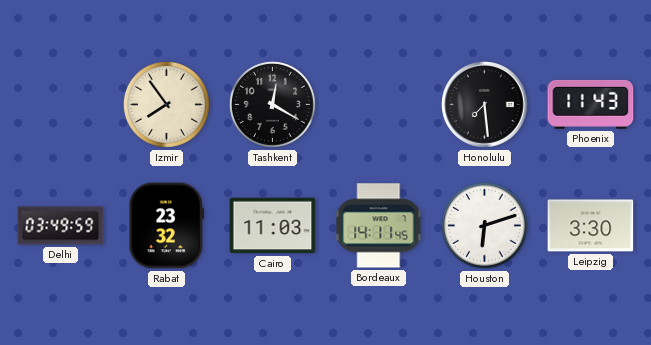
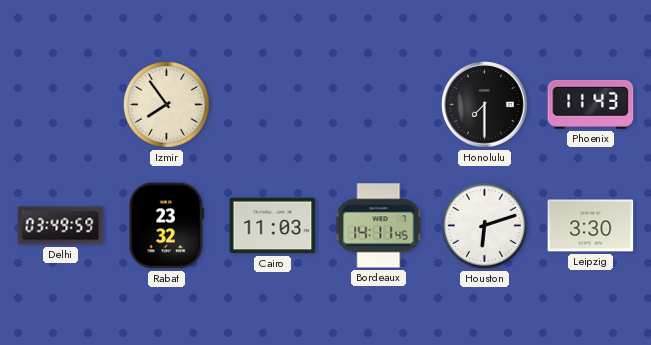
Tashkent: 12:20 -> none (272, 104)
Honolulu: 7:29 -> 7:30 (485, 105)
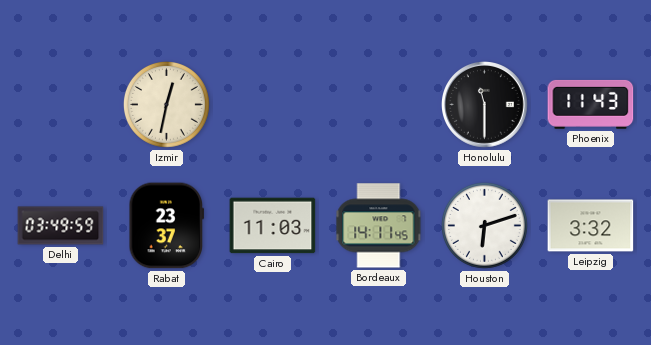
Izmir: 7:54 -> 12:32 (166, 104)
Honolulu: 7:30 -> 11:30 (485, 105)
Rabat: 23:32 -> 23:37 (167, 226)
Leipzig: 3:30 -> 3:32 (591, 226)
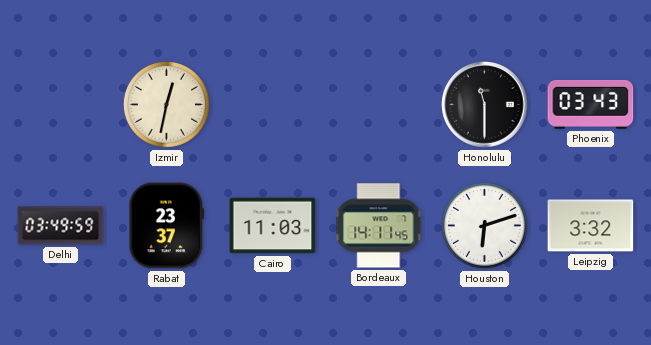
Phoenix: 11:43 -> 03:43 (591, 104)
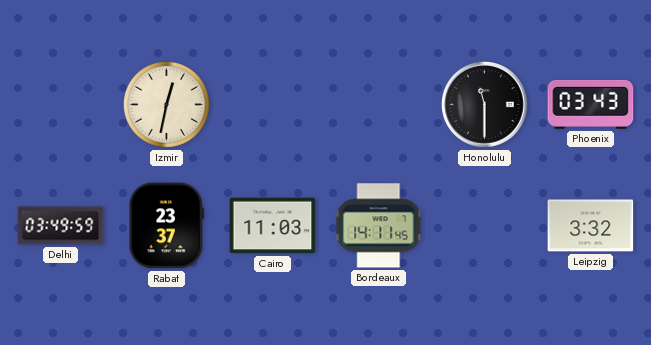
Houston: 6:12 -> none (484, 225)
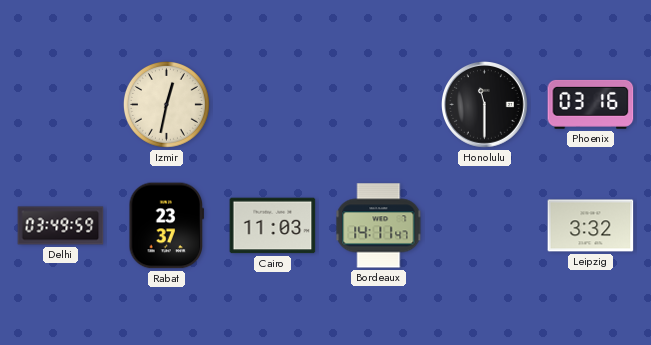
Phoenix: 03:43 -> 03:16 (591, 104)
Bordeaux: 14:11:45 -> 14:11:47 (379, 226)
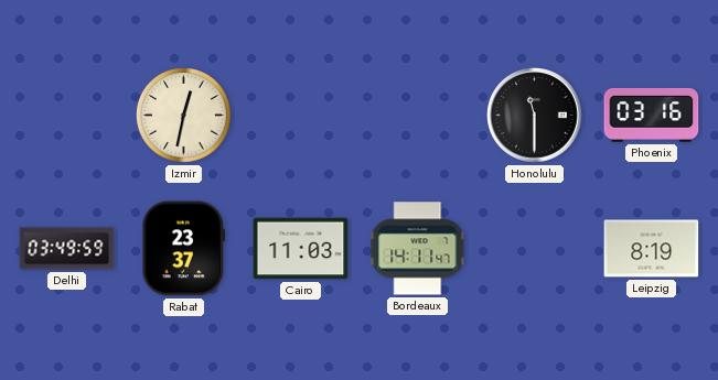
Leipzig: 3:32 -> 8:19 (652, 249)
